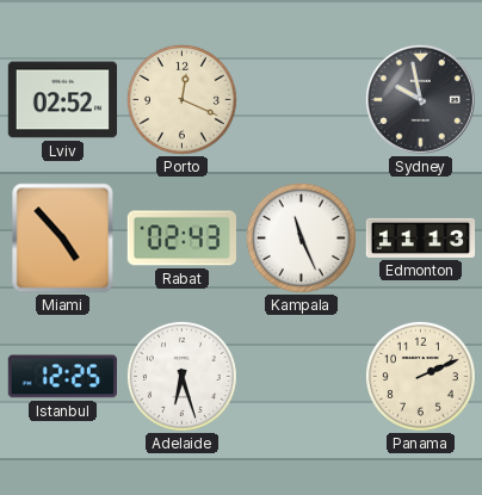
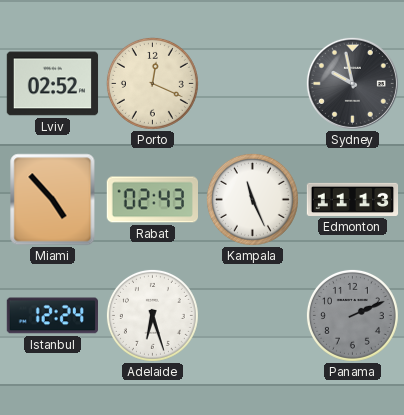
Istanbul: 12:25 -> 12:24 (52, 316)
Panama dial: cream -> grey (352, 315)
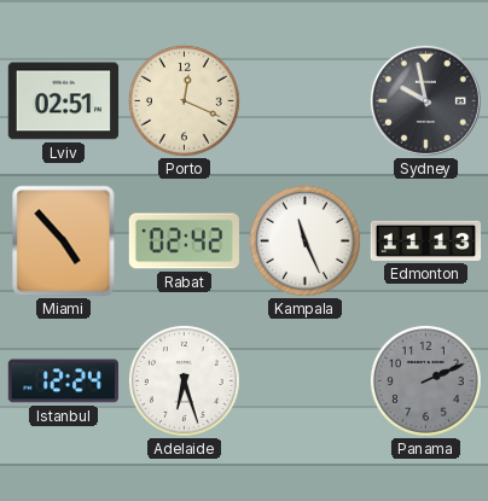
Lviv: 02:52 -> 02:51 (64, 101)
Rabat: 02:43 -> 02:42 (184, 241)
